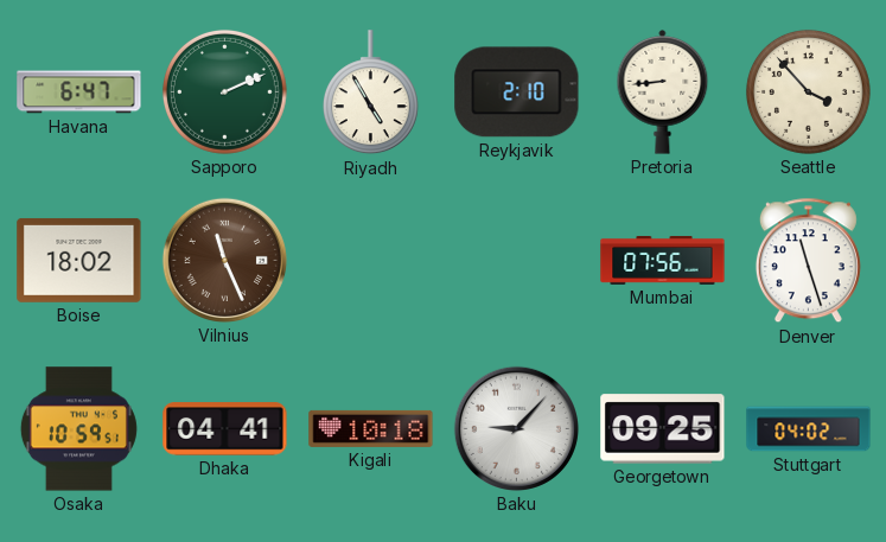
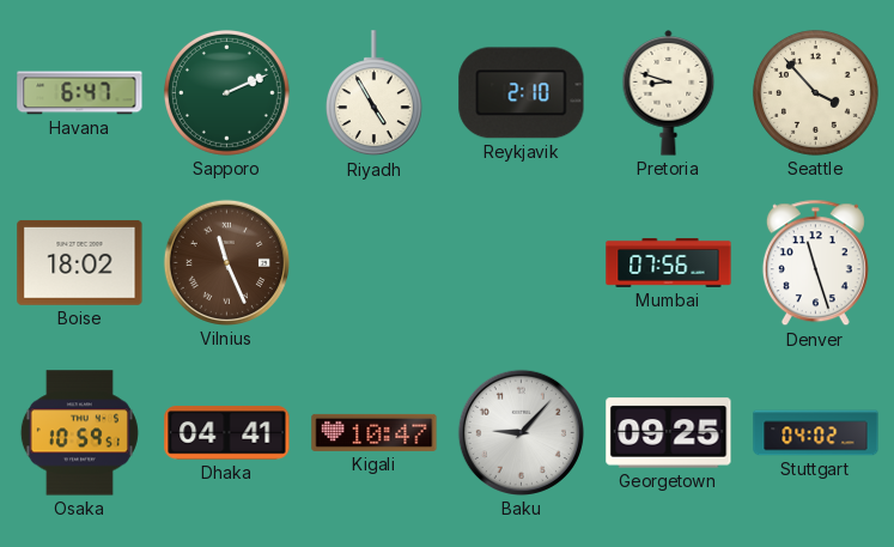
Pretoria: 8:44 -> 8:48 (669, 93)
Kigali: 10:18 -> 10:47 (375, 432)
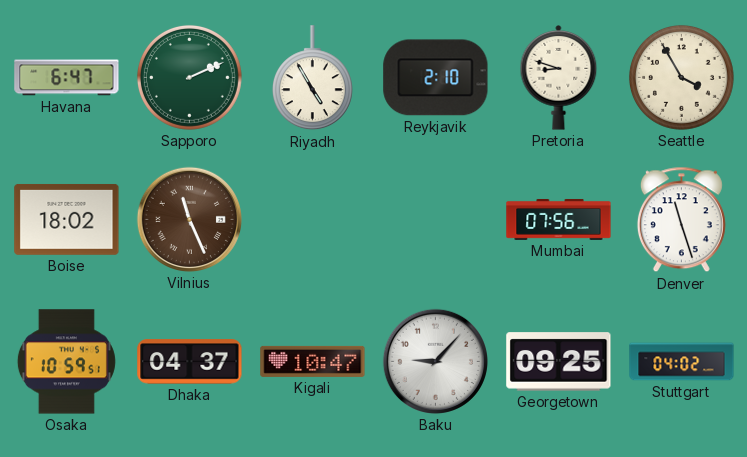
Seattle: 3:53 -> 3:55 (681, 77)
Dhaka: 04:41 -> 04:37 (190, 362)
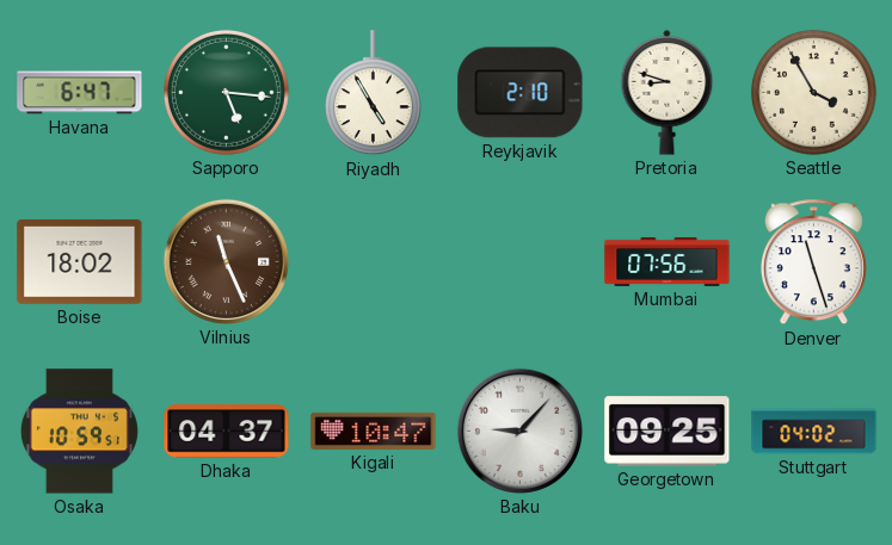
Sapporo: 2:11 -> 5:16 (226, 92)
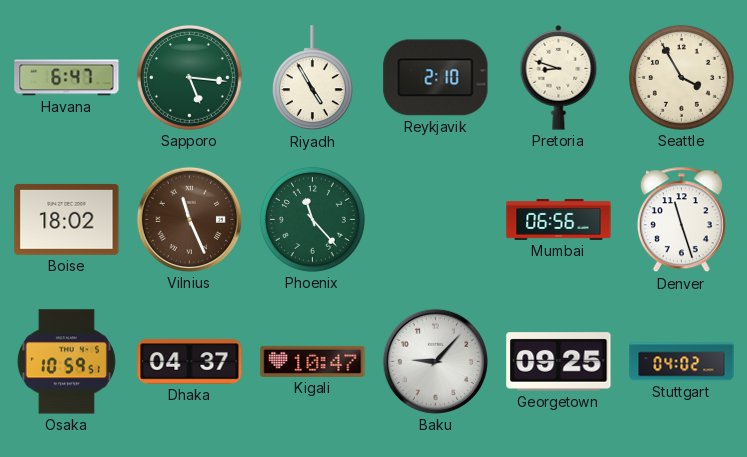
Phoenix: none -> 11:23 (312, 219)
Mumbai: 07:56 -> 06:56 (559, 219)
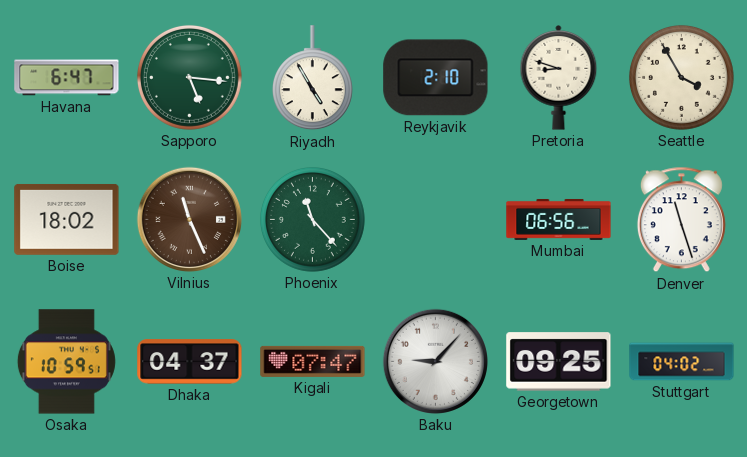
Kigali: 10:47 -> 07:47 (313, 361)
